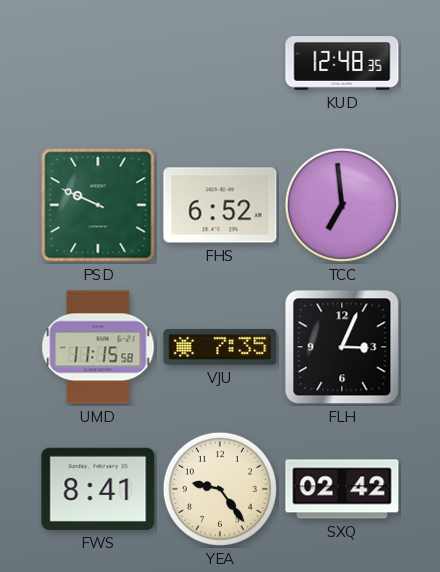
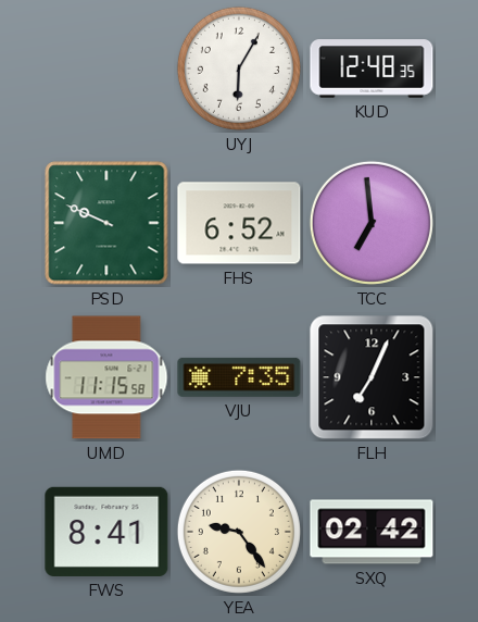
UYJ: none -> 6:05 (239, 69)
FLH: 3:04 -> 7:04 (372, 377)
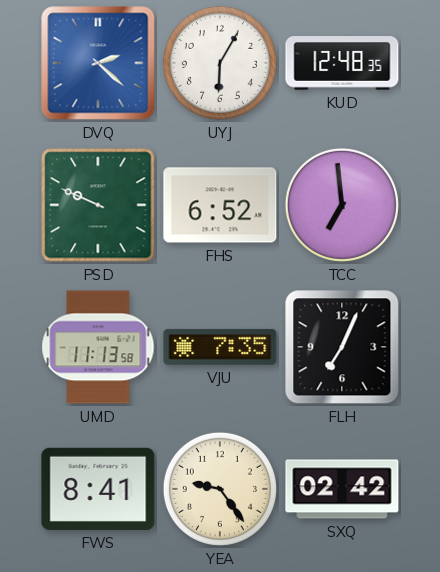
DVQ: none -> 2:22 (98, 63)
UMD: 11:15 -> 11:13 (98, 347)
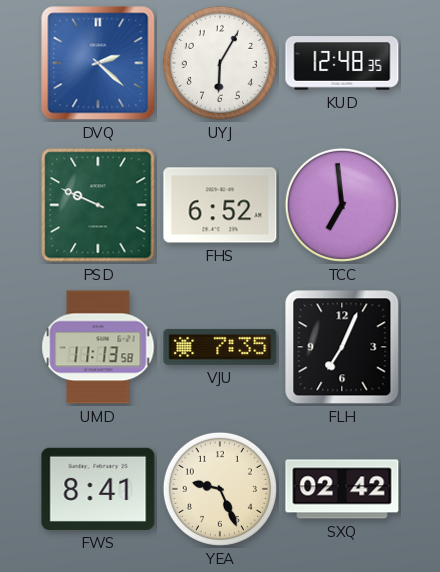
YEA: 9:24 -> 9:26 (220, 489)
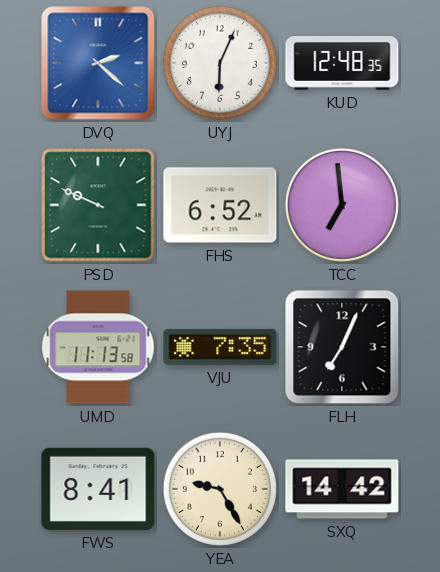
UYJ: 6:05 -> 6:04 (220, 63)
YEA: 9:26 -> 9:25 (220, 489)
SXQ: 02:42 -> 14:42 (342, 489)
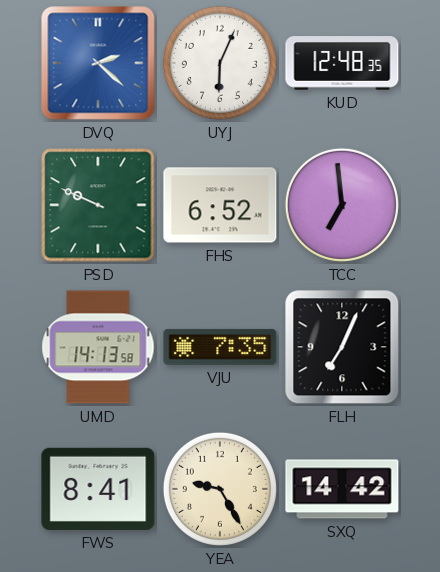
UMD: 11:13 -> 14:13 (98, 347)
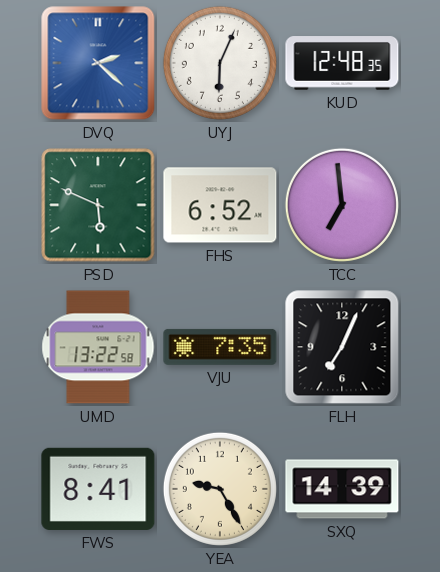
PSD: 9:49 -> 5:49 (98, 205)
UMD: 14:13 -> 13:22 (98, 347)
SXQ: 14:42 -> 14:39 (342, 489)
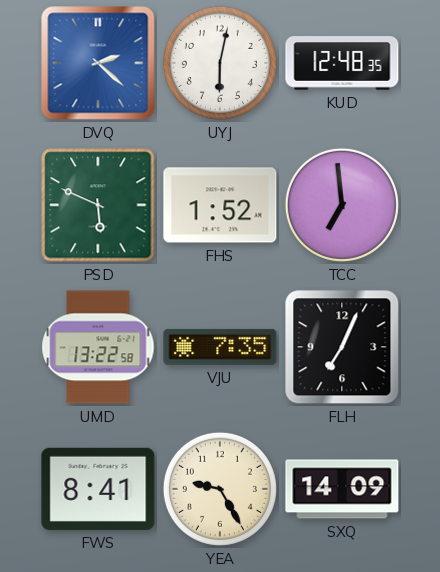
UYJ: 6:04 -> 6:02 (220, 63)
FHS: 6:52 -> 1:52 (220, 205)
SXQ: 14:39 -> 14:09 (342, 489)
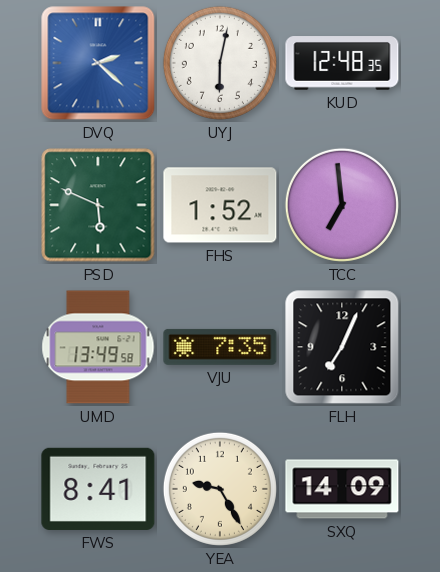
UMD: 13:22 -> 13:49 (98, 347)
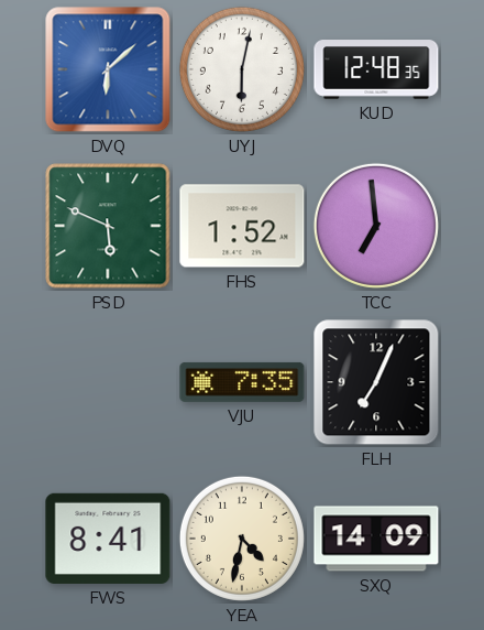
DVQ: 2:22 -> 6:08 (108, 69)
UMD: 13:49 -> none (98, 347)
YEA: 9:25 -> 4:32 (242, 539)
